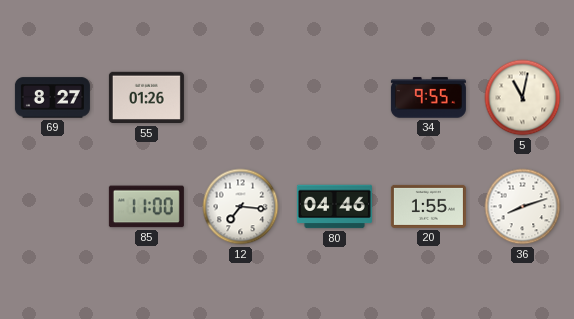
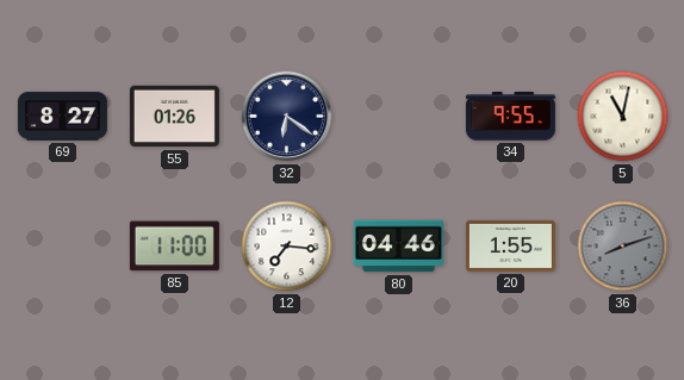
32: none -> 6:21 (287, 117)
36 dial: white -> grey (623, 247)
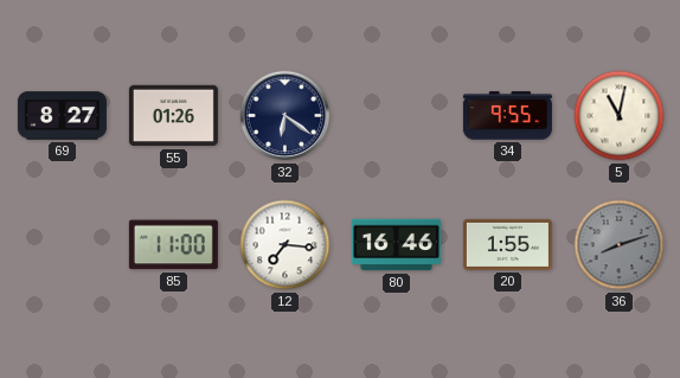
80: 04:46 -> 16:46 (396, 245)
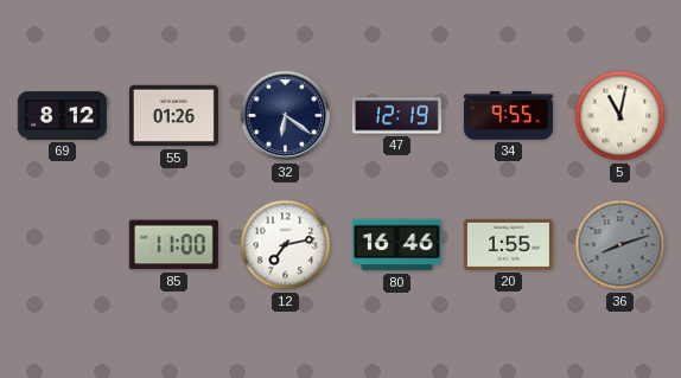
69: 8:27 -> 8:12 (62, 116)
47: none -> 12:19 (396, 116)
12: 7:16 -> 7:13 (286, 245)
